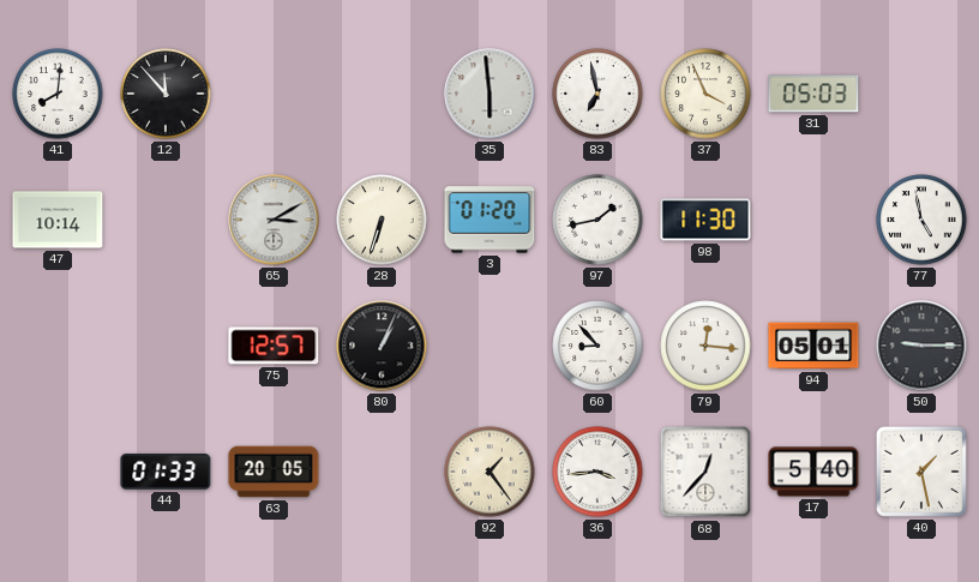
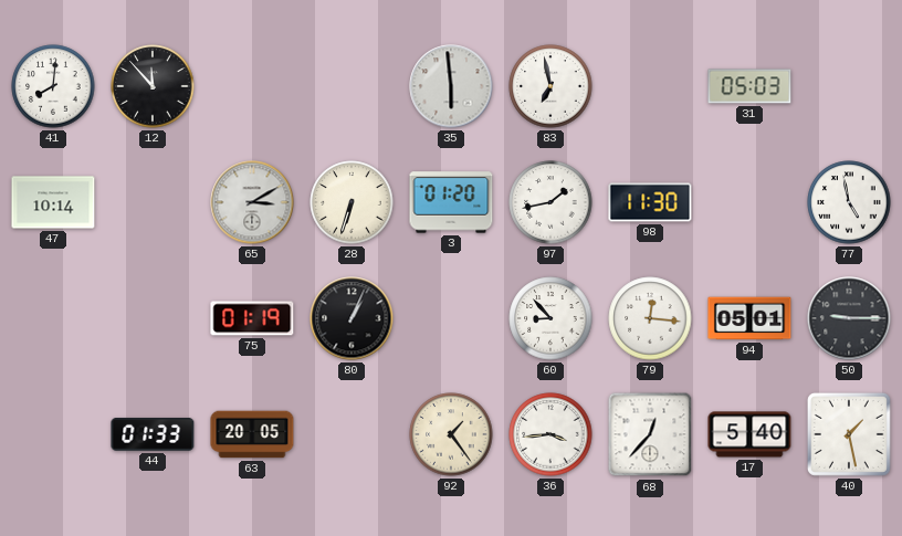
37: 3:56 -> none (705, 94)
75: 12:57 -> 01:19 (252, 318)
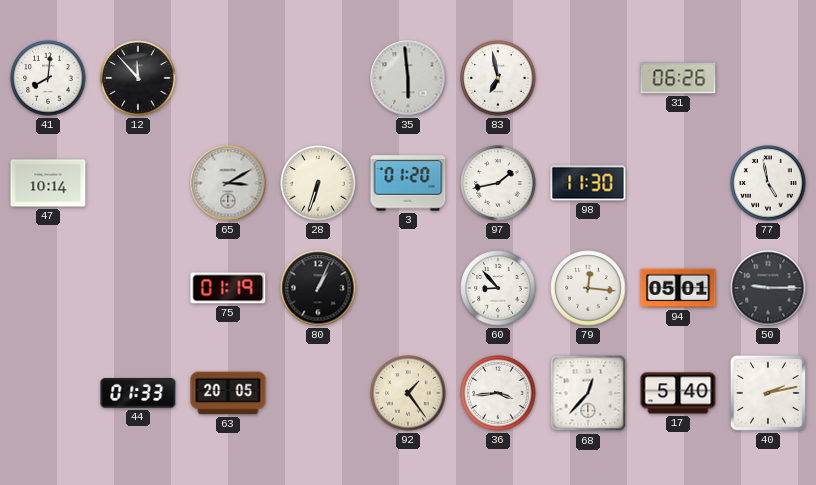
31: 05:03 -> 06:26 (678, 78)
40: 1:28 -> 2:13 (768, 393)
